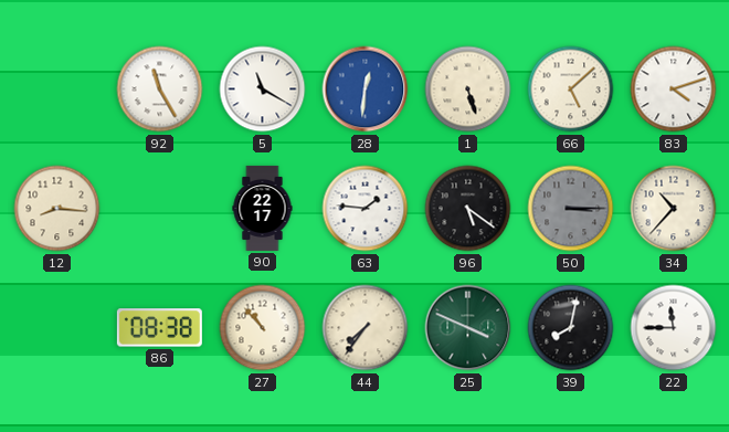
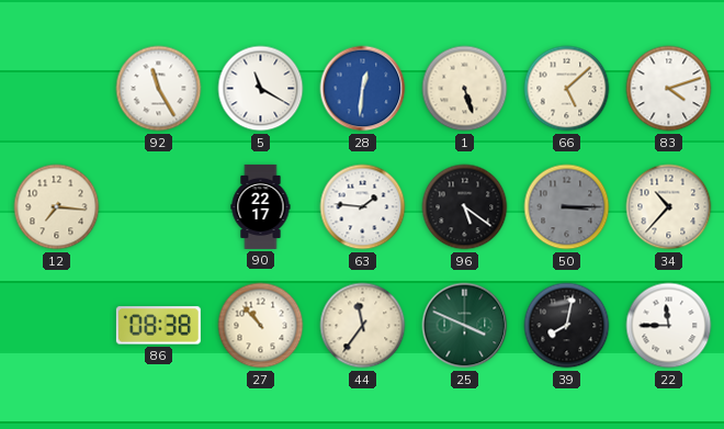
12: 8:16 -> 7:16 (57, 207)
44: 7:36 -> 11:36 (363, 326)
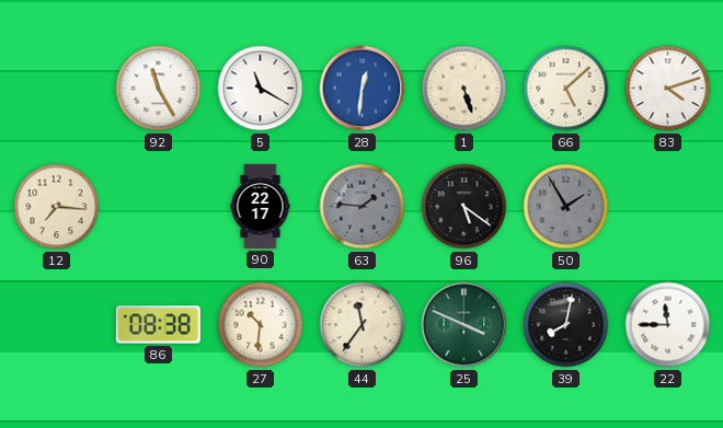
63 dial: white -> grey (363, 207)
50: 3:15 -> 1:55 (566, 207)
34: 10:37 -> none (669, 207)
27: 10:53 -> 10:31 (261, 325)
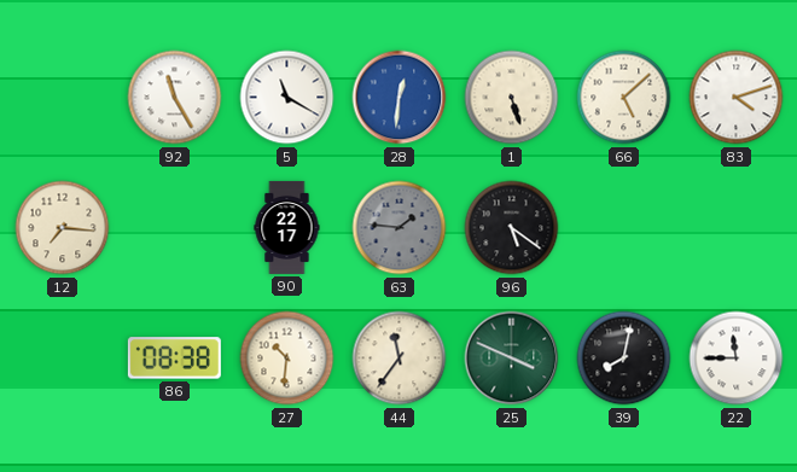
50: 1:55 -> none (566, 207)
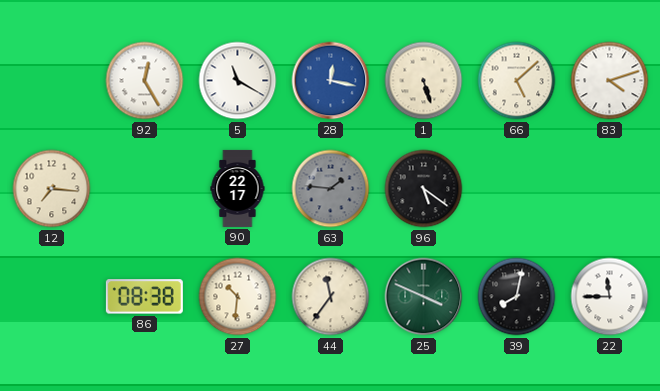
92: 11:25 -> 12:25 (145, 81)
28: 12:31 -> 12:17 (331, 81)
